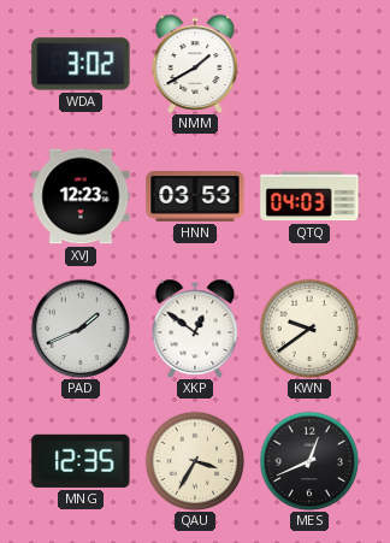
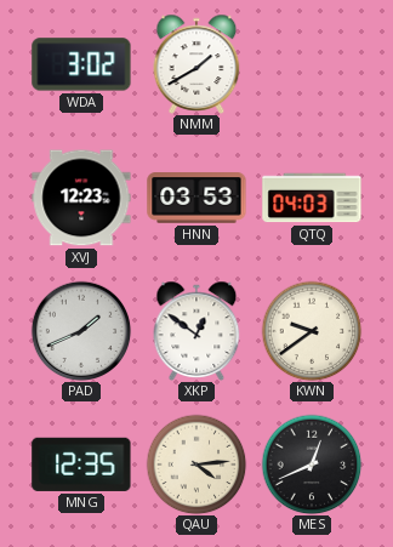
QAU: 3:35 -> 4:14 (196, 465)
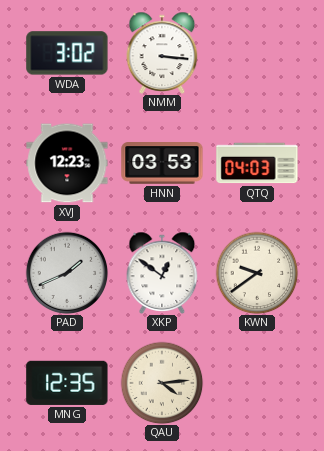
NMM: 1:40 -> 3:16 (162, 53)
MES: 12:41 -> none (312, 465)
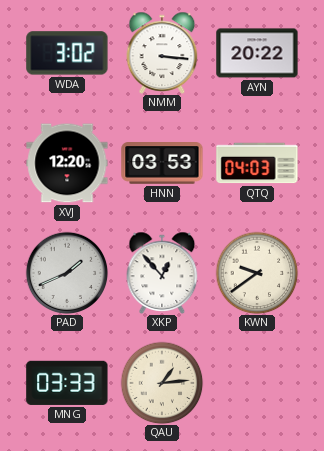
AYN: none -> 20:22 (257, 53)
XVJ: 12:23 -> 12:20 (67, 163)
XKP: 12:51 -> 12:53 (162, 273)
MNG: 12:35 -> 03:33 (67, 383)
QAU: 4:14 -> 1:14 (162, 383)
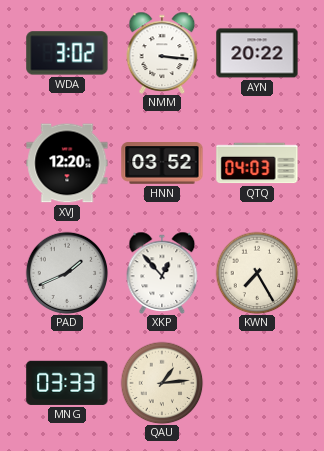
HNN: 03:53 -> 03:52 (162, 164)
KWN: 9:39 -> 7:25 (257, 273)
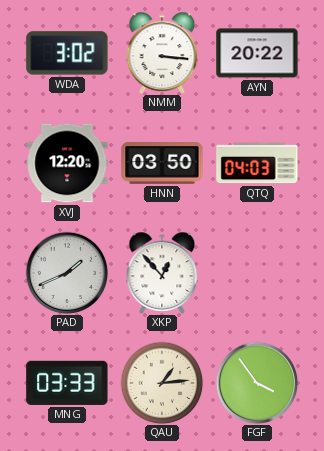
HNN: 03:52 -> 03:50 (162, 164)
KWN: 7:25 -> none (257, 273)
FGF: none -> 3:54 (257, 383)
